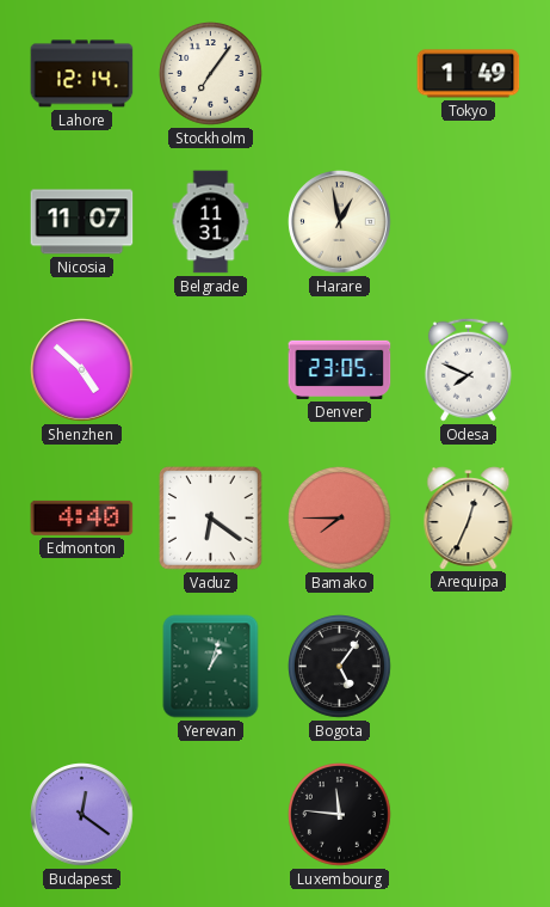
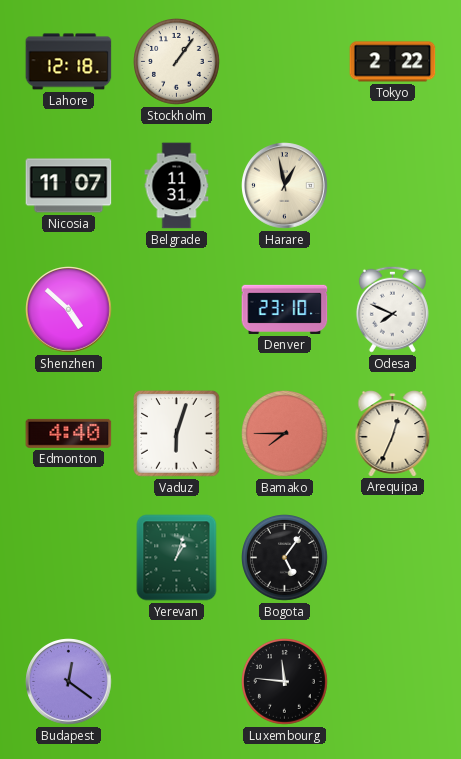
Lahore: 12:14 -> 12:18 (69, 62)
Stockholm: 7:06 -> 1:06 (177, 62)
Tokyo: 1:49 -> 2:22 (393, 62)
Denver: 23:05 -> 23:10 (285, 309)
Vaduz: 6:21 -> 6:03 (177, 434)
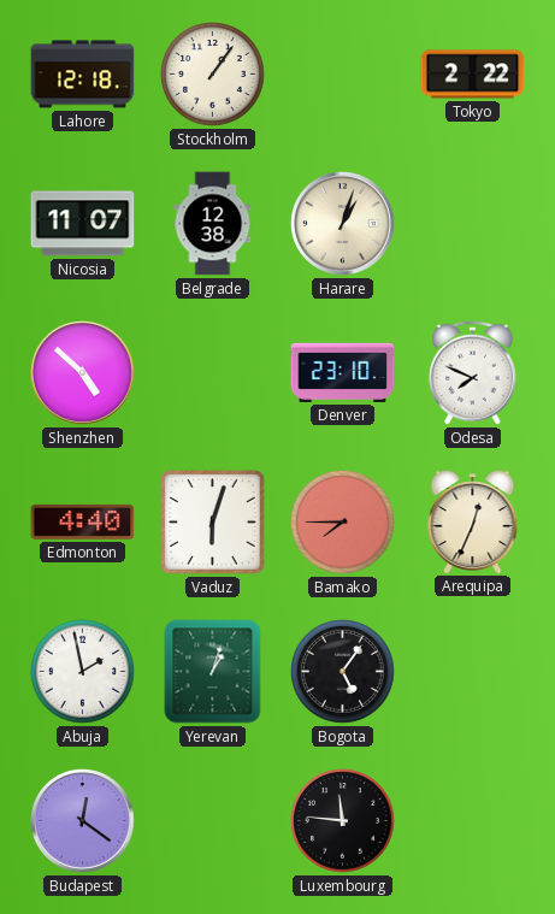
Belgrade: 11:31 -> 12:38 (213, 224)
Harare: 12:58 -> 1:03 (343, 224)
Abuja: none -> 1:58 (83, 672)
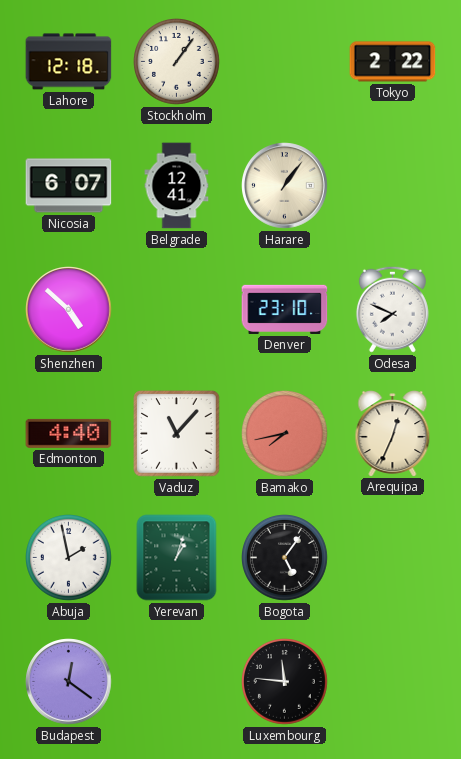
Nicosia: 11:07 -> 6:07 (69, 186)
Belgrade: 12:38 -> 12:41 (177, 186)
Harare: 1:03 -> 1:06 (285, 186)
Vaduz: 6:03 -> 11:07 (177, 434)
Bamako: 7:45 -> 7:43 (285, 434)
